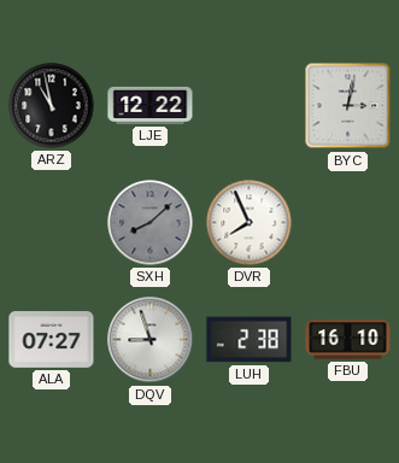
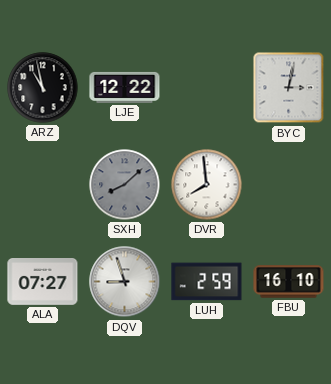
DVR: 7:56 -> 7:59 (207, 185)
LUH: 2:38 -> 2:59 (207, 282)
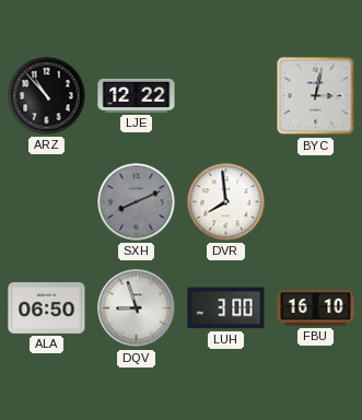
ARZ: 10:58 -> 10:53 (47, 96)
SXH: 8:08 -> 8:11 (137, 202)
ALA: 07:27 -> 06:50 (47, 308)
LUH: 2:59 -> 3:00 (226, 308)
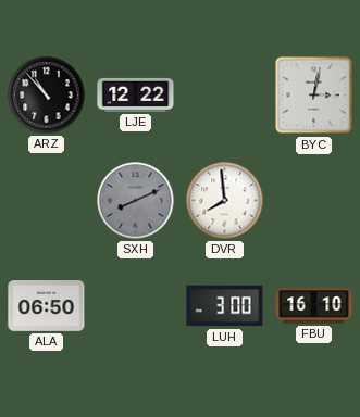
DQV: 8:57 -> none (137, 308)
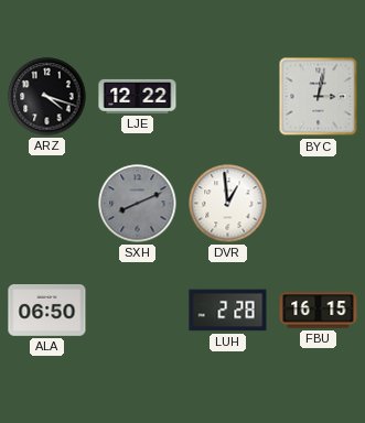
ARZ: 10:53 -> 4:18 (47, 97)
DVR: 7:59 -> 12:59 (228, 204)
LUH: 3:00 -> 2:28 (228, 311)
FBU: 16:10 -> 16:15 (319, 311)
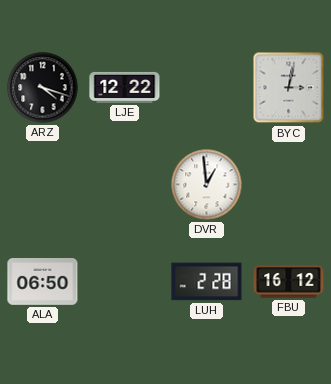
SXH: 8:11 -> none (138, 204)
FBU: 16:15 -> 16:12 (289, 282)
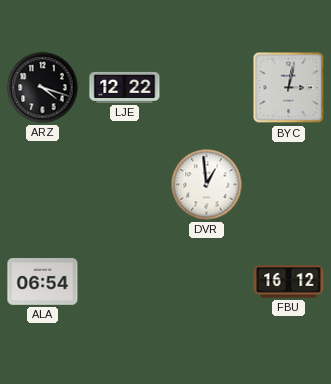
ALA: 06:50 -> 06:54 (43, 282)
LUH: 2:28 -> none (207, 282)
